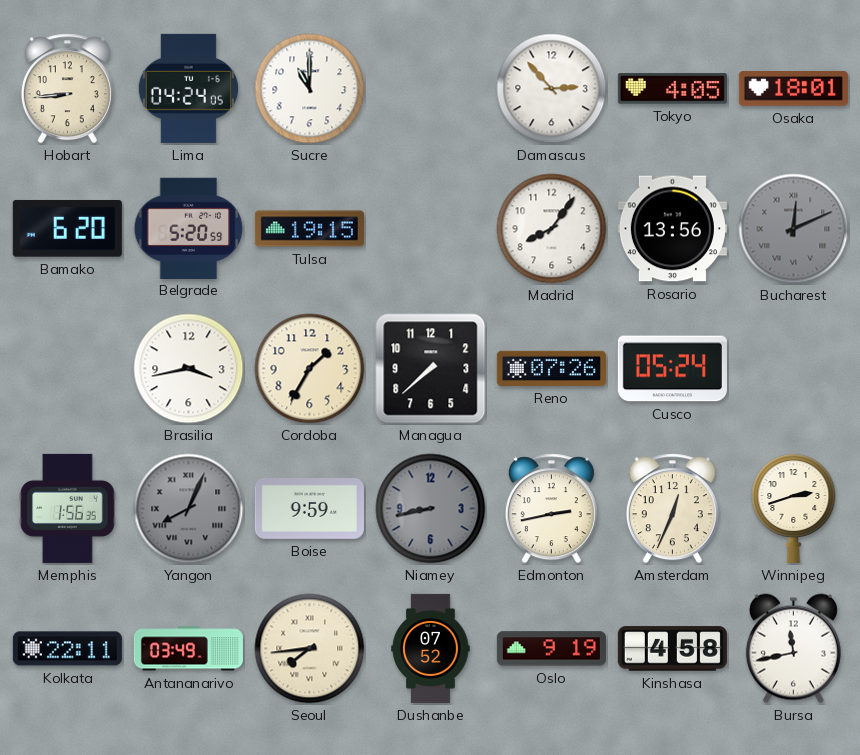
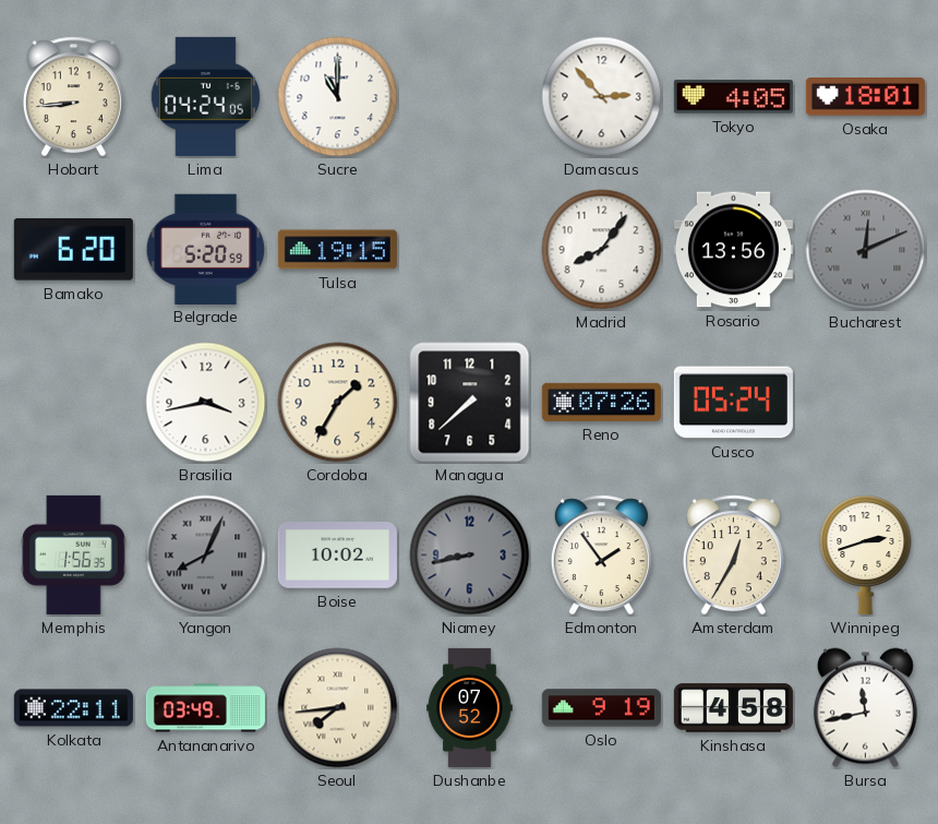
Boise: 9:59 -> 10:02 (337, 556)
Edmonton: 2:43 -> 1:54 (601, 556)
Amsterdam: 12:34 -> 12:35 (733, 556)
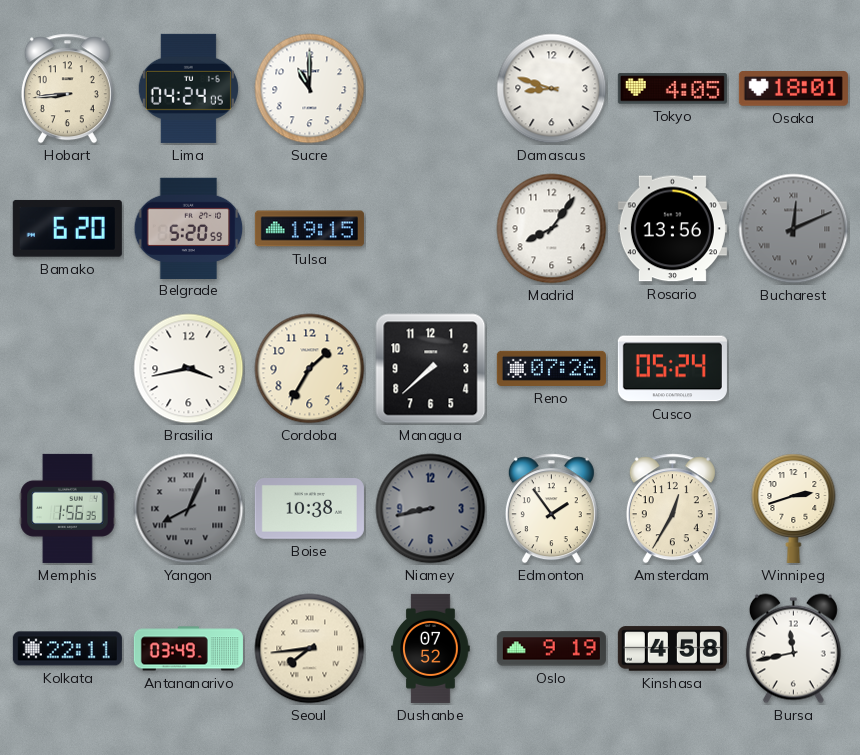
Damascus: 2:53 -> 8:48 (552, 89)
Boise: 10:02 -> 10:38 (309, 509)
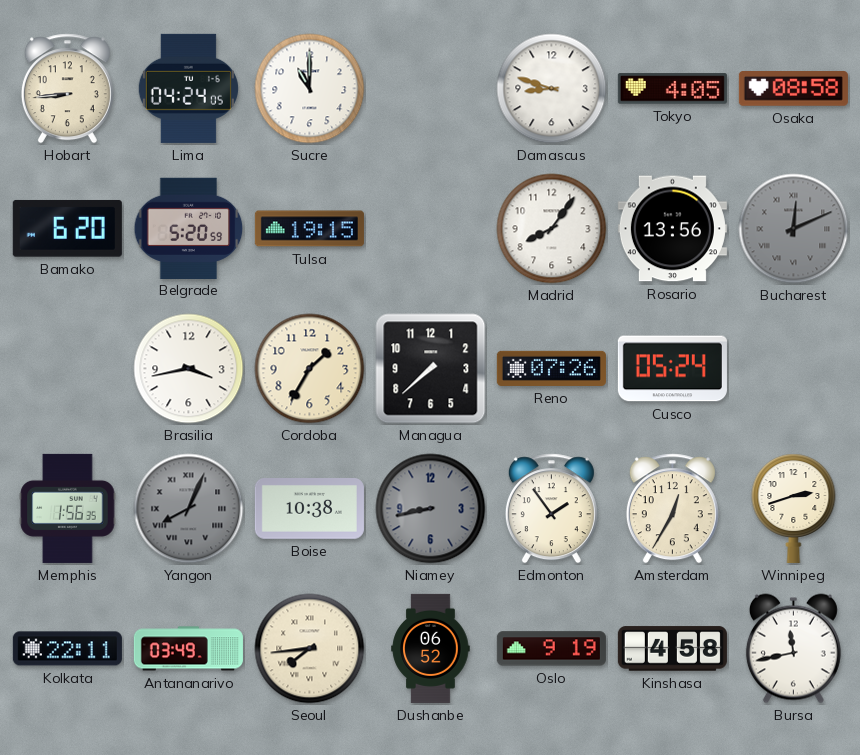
Osaka: 18:01 -> 08:58 (793, 89)
Dushanbe: 07:52 -> 06:52 (431, 648)
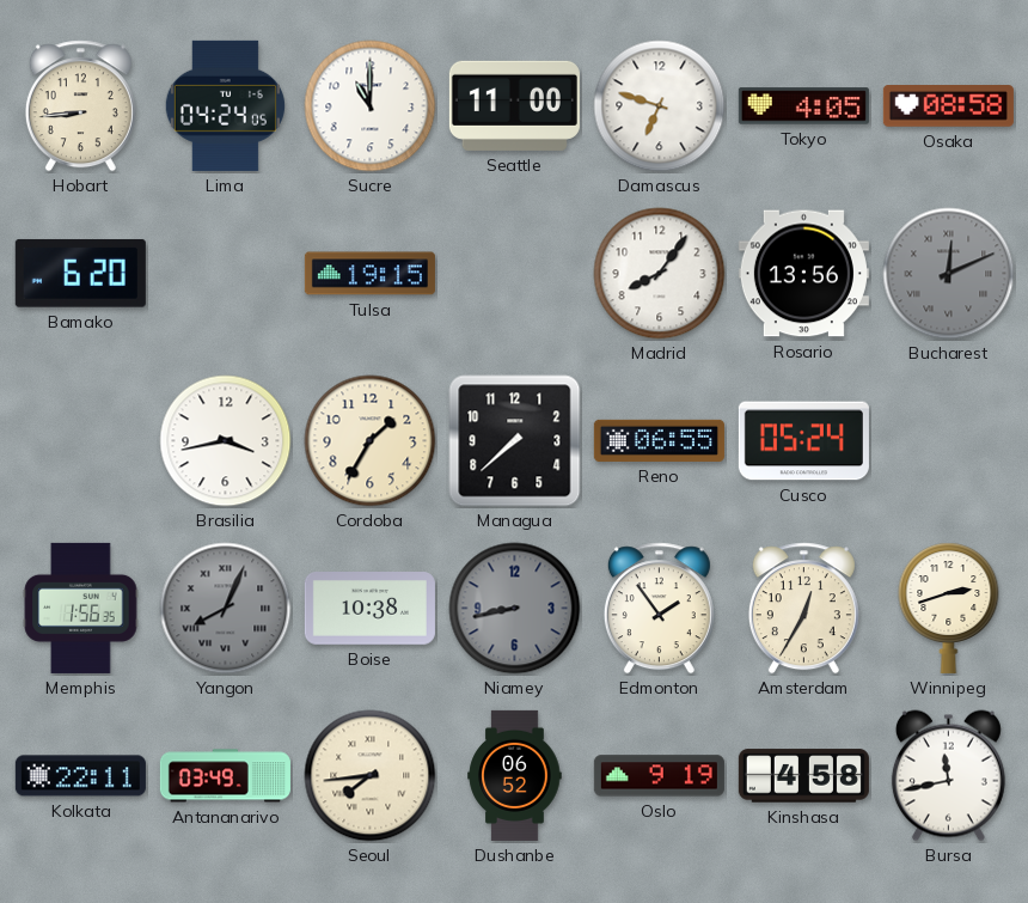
Seattle: none -> 11:00 (514, 105)
Damascus: 8:48 -> 6:48 (660, 106)
Belgrade: 5:20 -> none (189, 228)
Reno: 07:26 -> 06:55 (659, 440)
